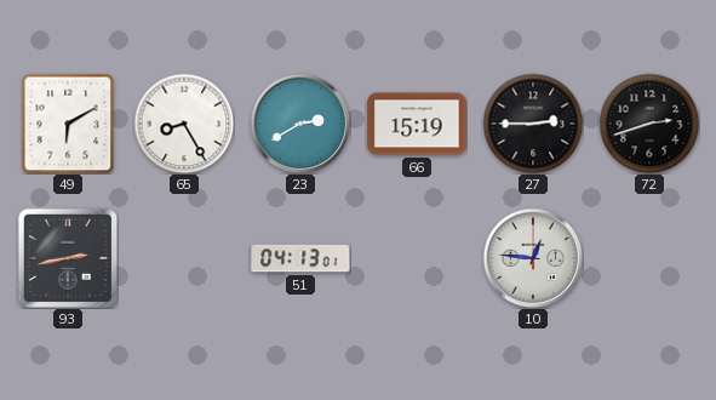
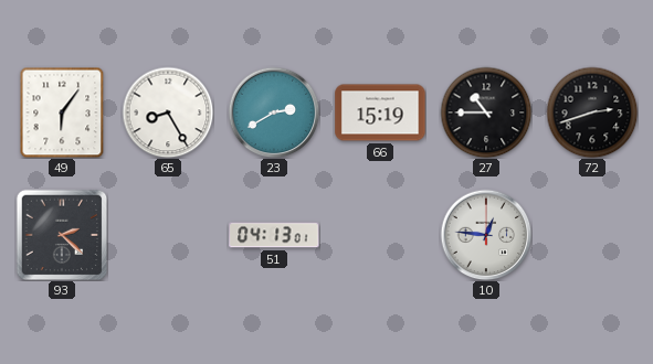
49: 6:10 -> 6:06 (62, 113)
27: 2:45 -> 10:45 (486, 113)
93: 2:43 -> 2:22 (62, 235)
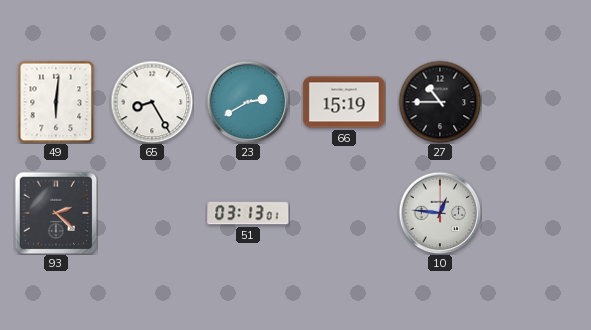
49: 6:06 -> 6:01 (56, 102)
72: 2:42 -> none (592, 113)
51: 04:13 -> 03:13 (248, 213)
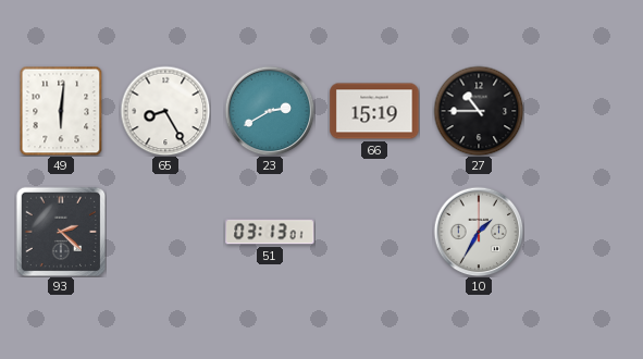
10: 12:46 -> 1:35 (479, 232)
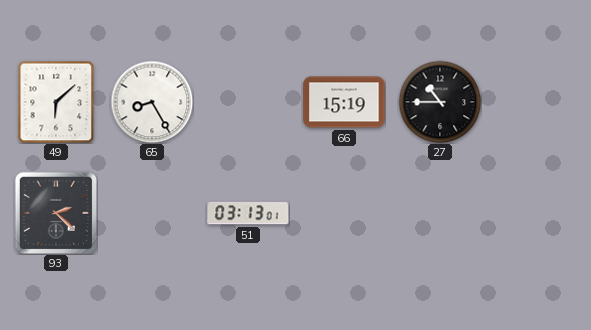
49: 6:01 -> 6:08 (56, 102)
23: 2:40 -> none (270, 111)
10: 1:35 -> none (479, 232)
